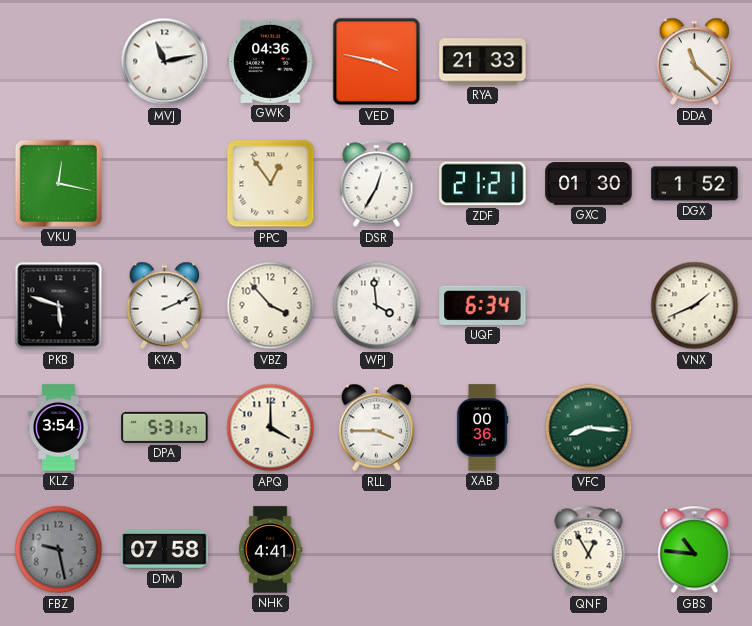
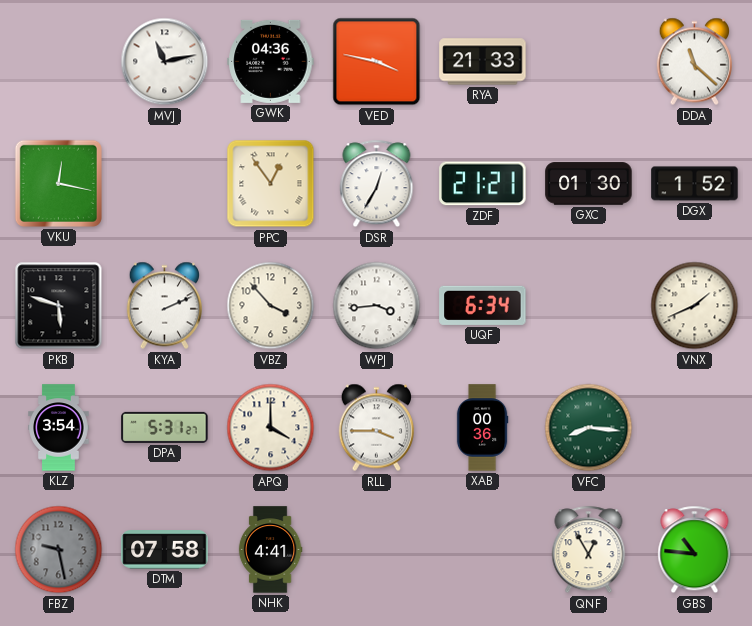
WPJ: 3:59 -> 3:44 (377, 306)
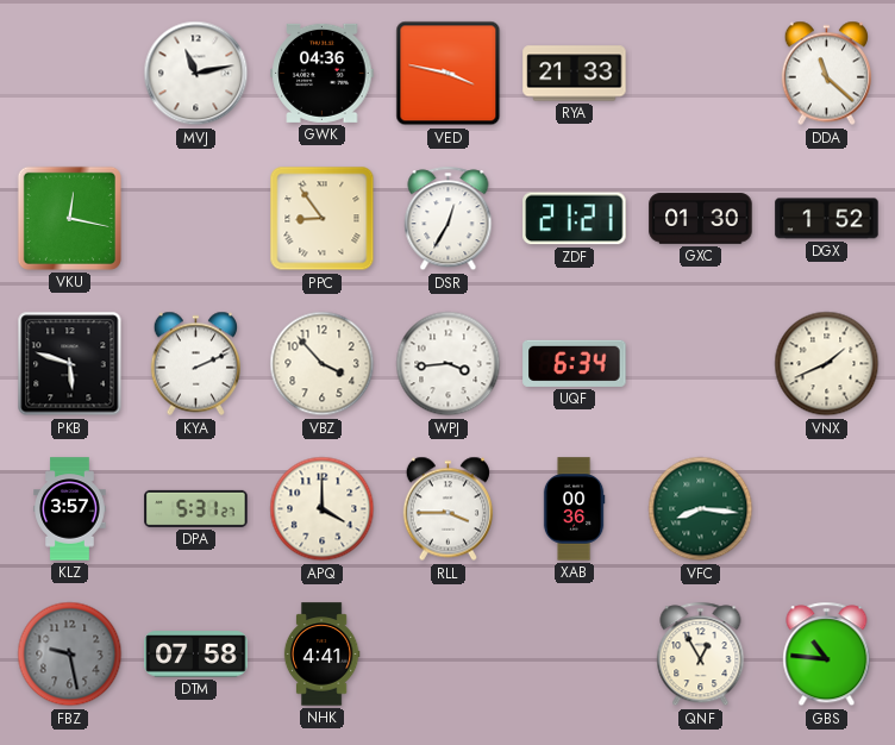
PPC: 12:54 -> 8:54 (323, 219)
KLZ: 3:54 -> 3:57 (70, 509)
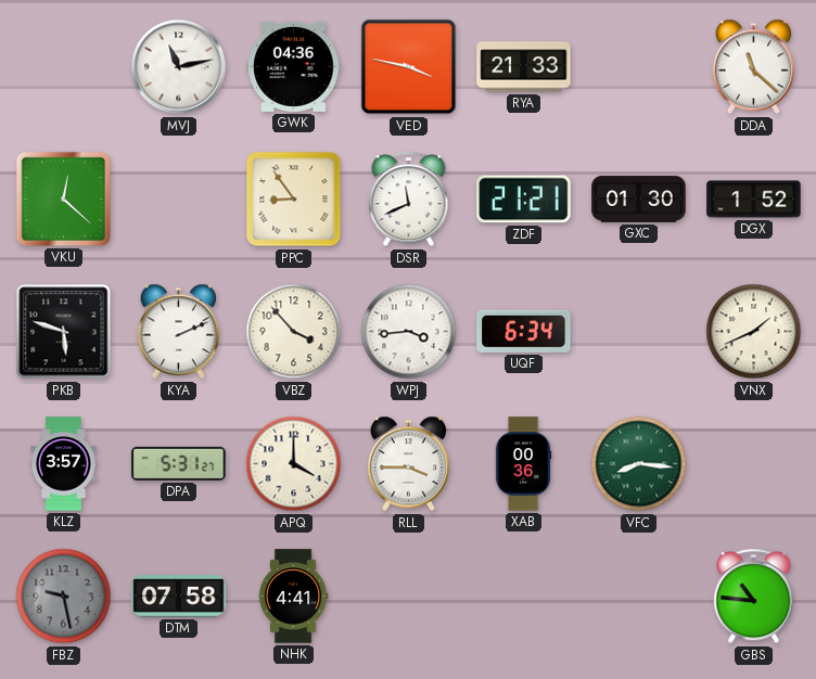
VKU: 12:17 -> 12:22 (63, 198)
DSR: 12:35 -> 11:41 (409, 200)
QNF: 12:55 -> none (701, 655)
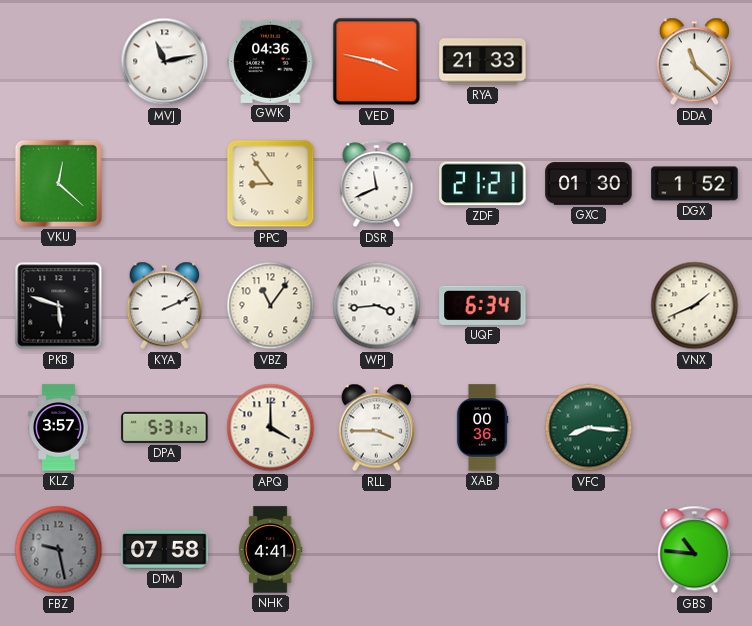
VBZ: 3:53 -> 11:06 (271, 306)
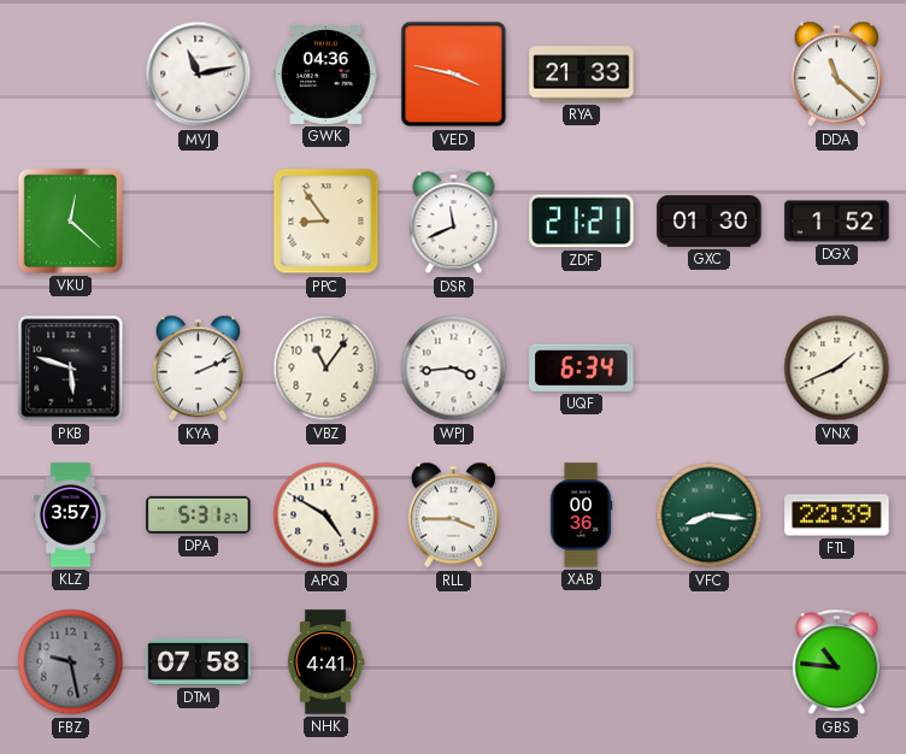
APQ: 4:00 -> 4:50 (326, 516)
FTL: none -> 22:39 (837, 516)
